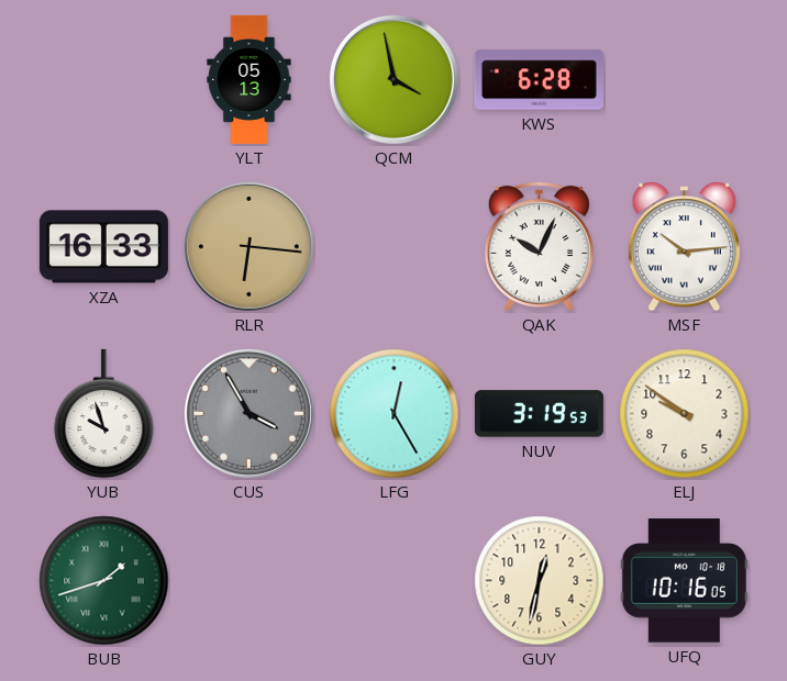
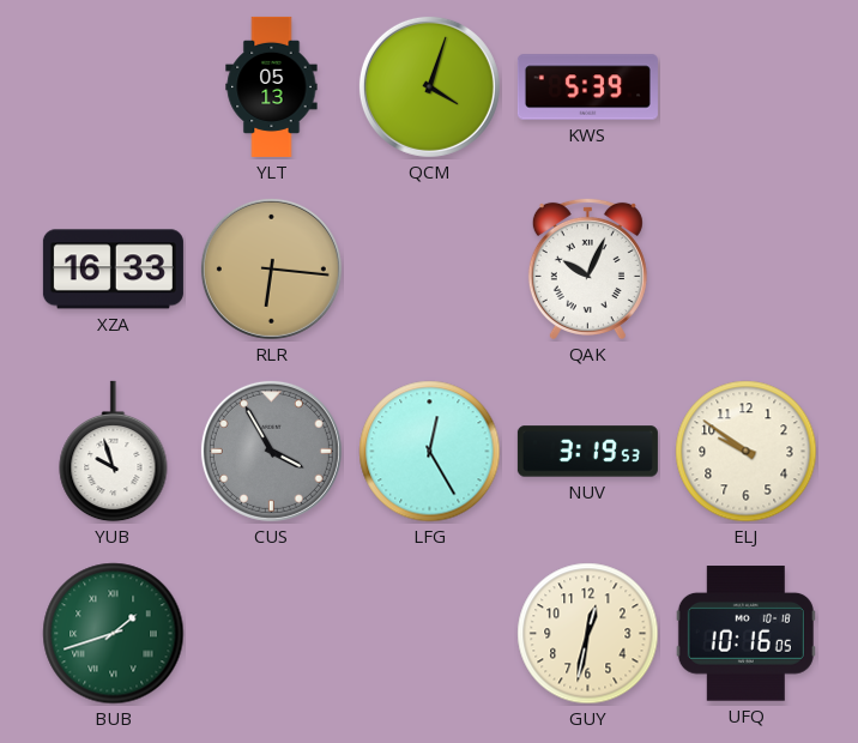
QCM: 3:58 -> 4:03 (429, 86)
KWS: 6:28 -> 5:39 (587, 87)
MSF: 10:14 -> none (684, 247)
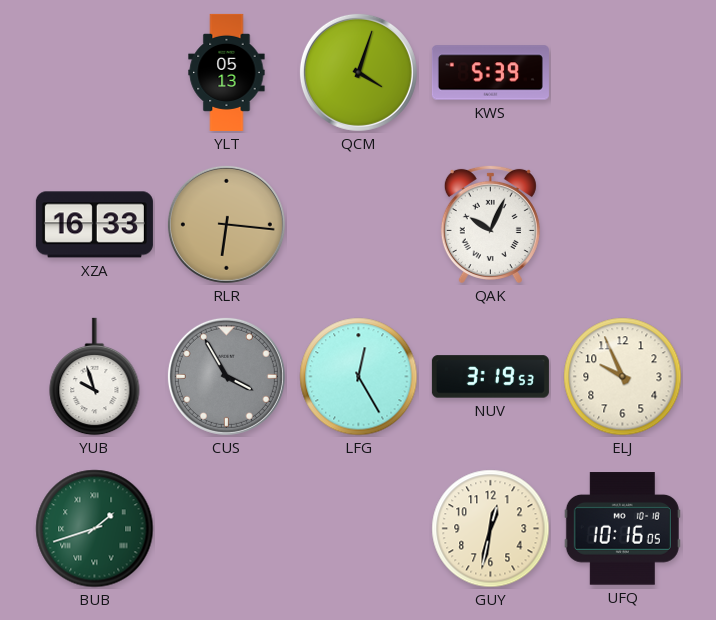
ELJ: 9:51 -> 9:56 (623, 377)
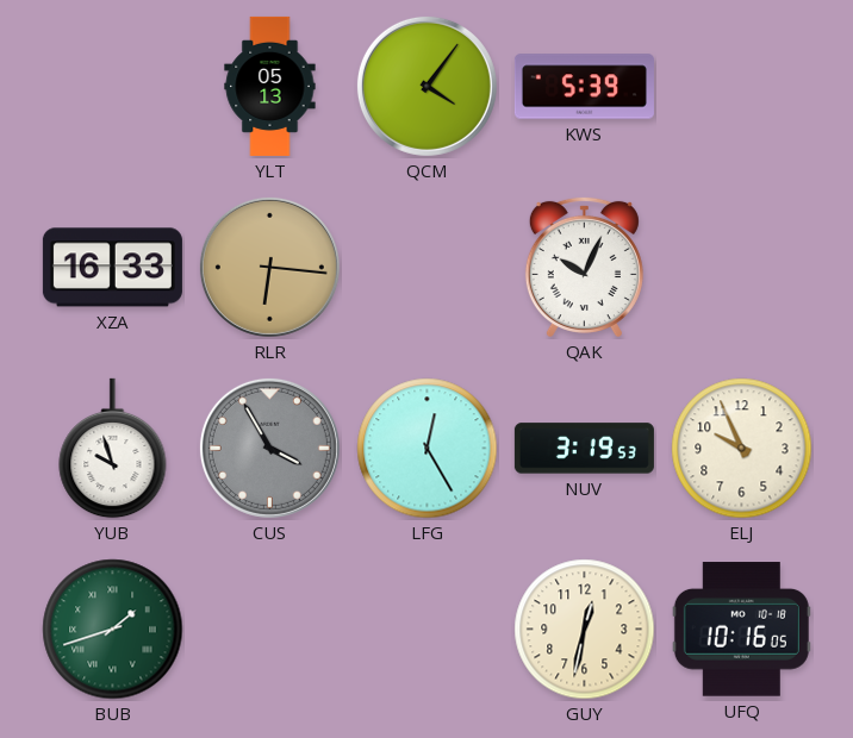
QCM: 4:03 -> 4:06 (426, 86)
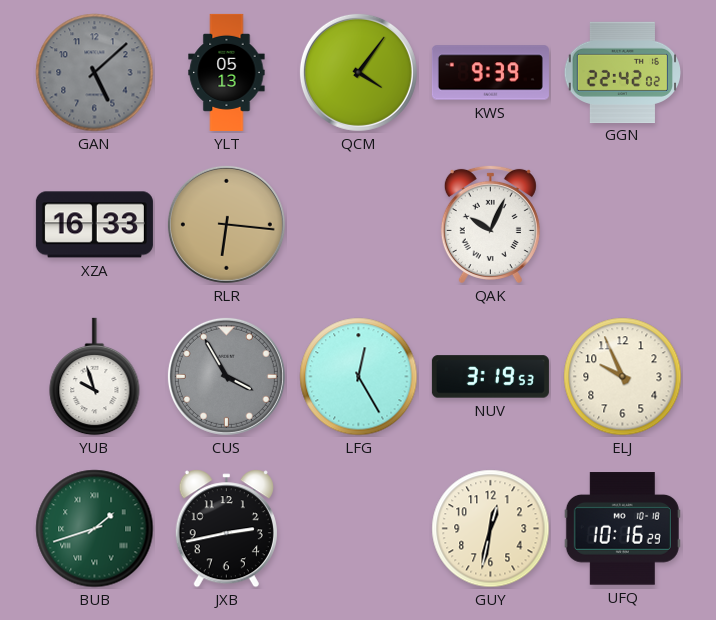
GAN: none -> 5:08 (95, 73)
KWS: 5:39 -> 9:39 (490, 73)
GGN: none -> 22:42 (622, 72)
JXB: none -> 2:43 (226, 529)
UFQ: 10:16:05 -> 10:16:29 (622, 529)
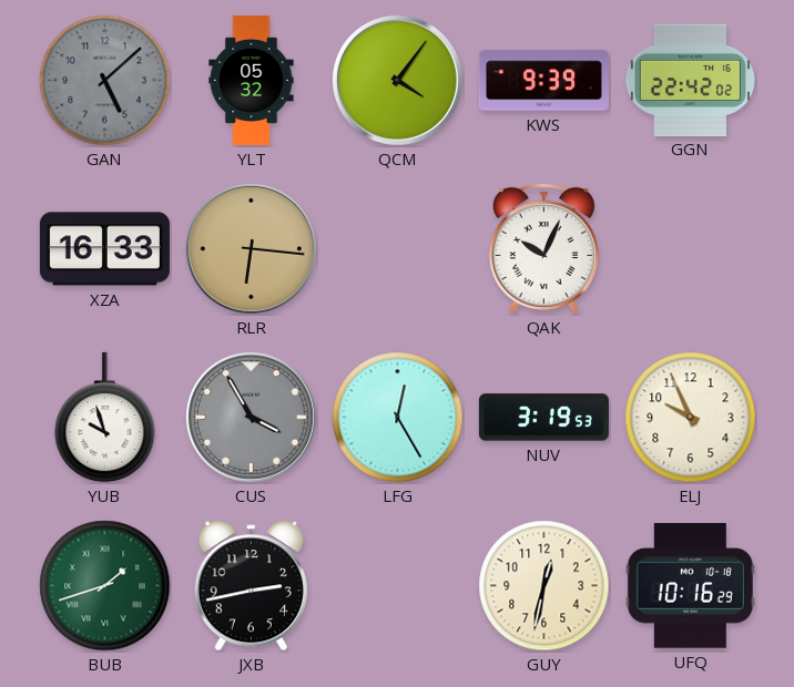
YLT: 05:13 -> 05:32 (252, 80)
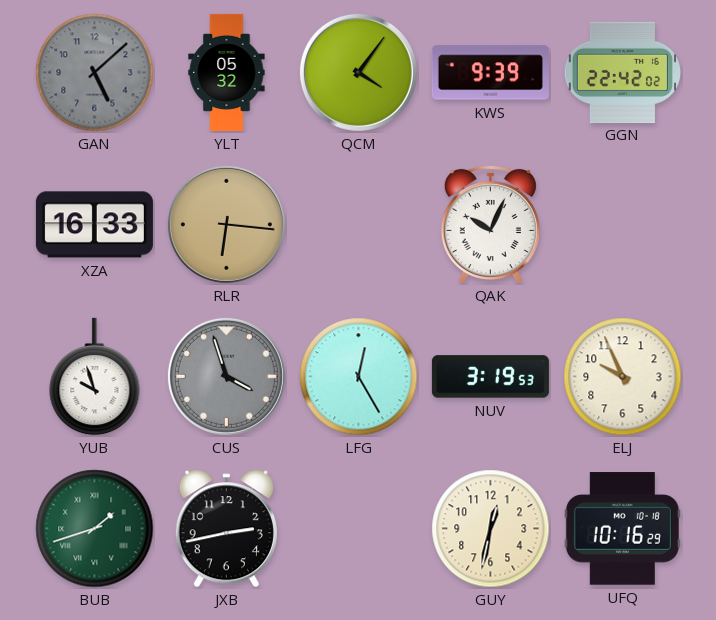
CUS: 3:55 -> 3:57 (226, 376)
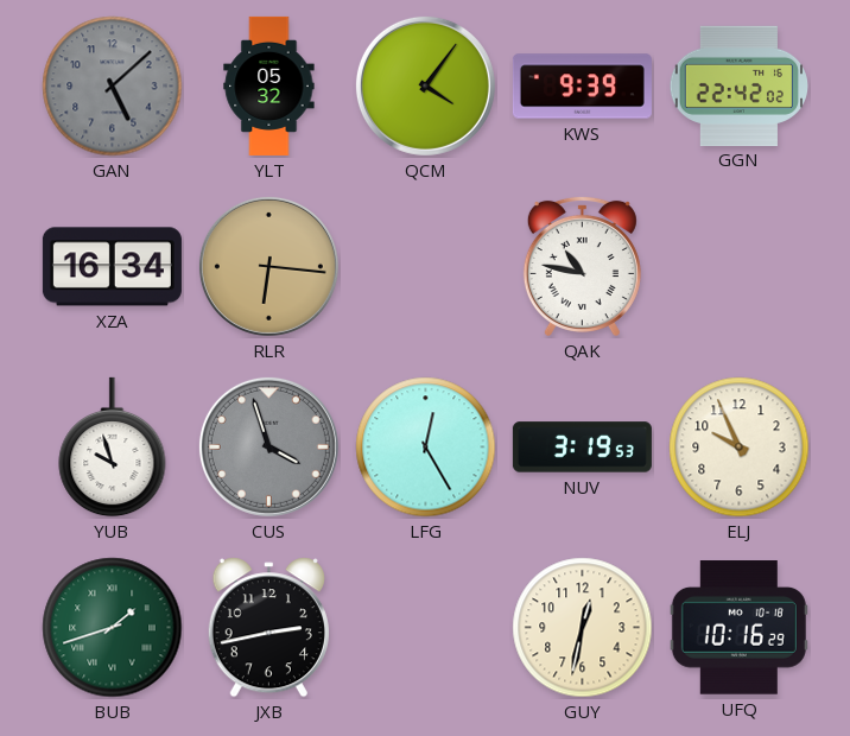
XZA: 16:33 -> 16:34 (112, 267)
QAK: 10:04 -> 10:47 (582, 266)
